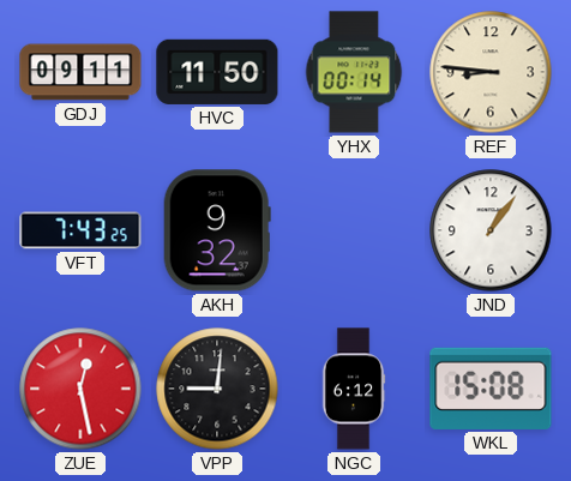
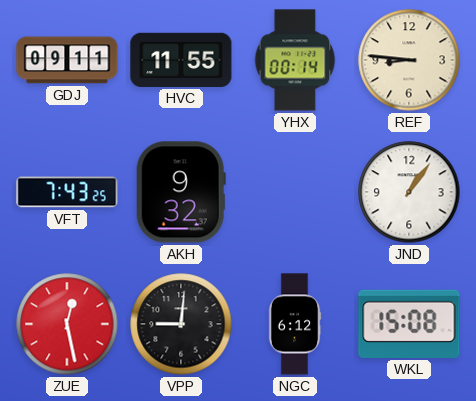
HVC: 11:50 -> 11:55 (181, 60)
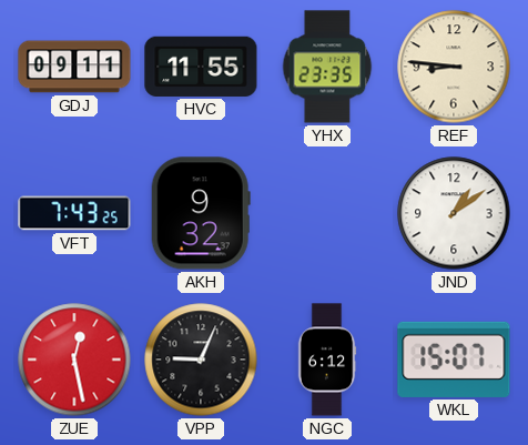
YHX: 00:14 -> 23:35 (327, 67)
JND: 1:06 -> 1:09 (454, 213)
VPP: 9:01 -> 9:04 (201, 360)
WKL: 15:08 -> 15:07 (454, 360)
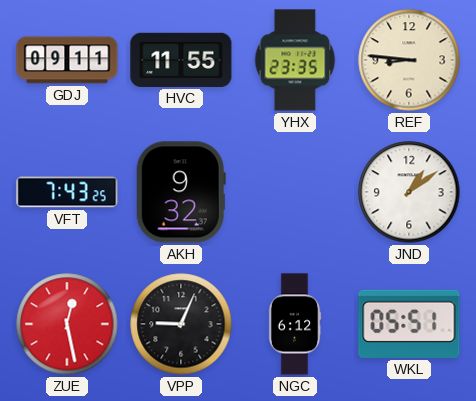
WKL: 15:07 -> 05:51 (409, 324)
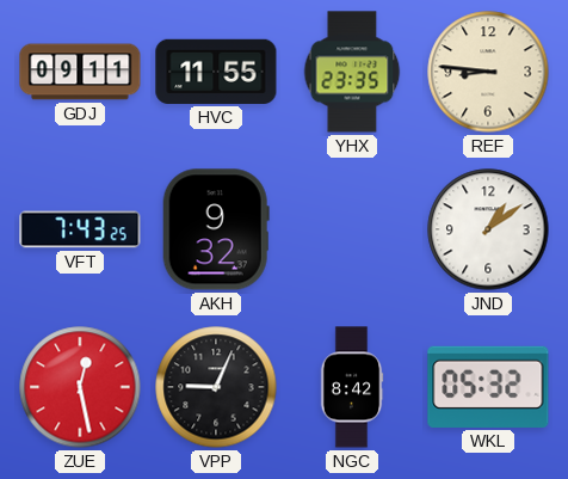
NGC: 6:12 -> 8:42 (352, 387)
WKL: 05:51 -> 05:32 (488, 387)
